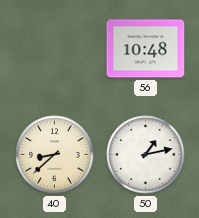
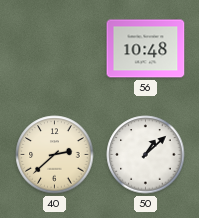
40: 8:38 -> 2:38 (55, 155)
50: 1:13 -> 1:08 (146, 155)
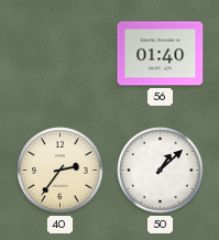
56: 10:48 -> 01:40 (161, 54)
40: 2:38 -> 2:36 (61, 171)
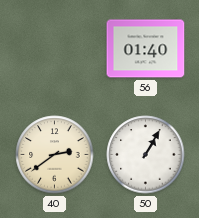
40: 2:36 -> 2:39 (55, 155)
50: 1:08 -> 1:05 (146, 155)
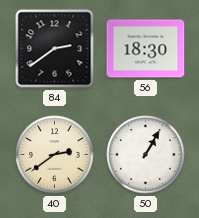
84: none -> 2:39 (55, 49)
56: 01:40 -> 18:30 (146, 49)
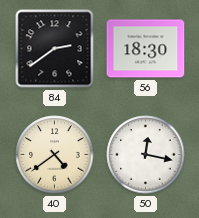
40: 2:39 -> 4:39 (55, 155)
50: 1:05 -> 12:17 (146, 155)
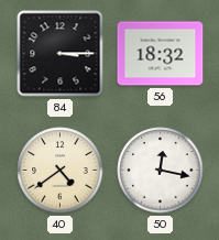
84: 2:39 -> 3:15 (61, 54)
56: 18:30 -> 18:32 (161, 54)
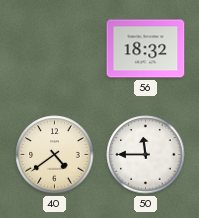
84: 3:15 -> none (61, 54)
50: 12:17 -> 11:45 (146, 155)
